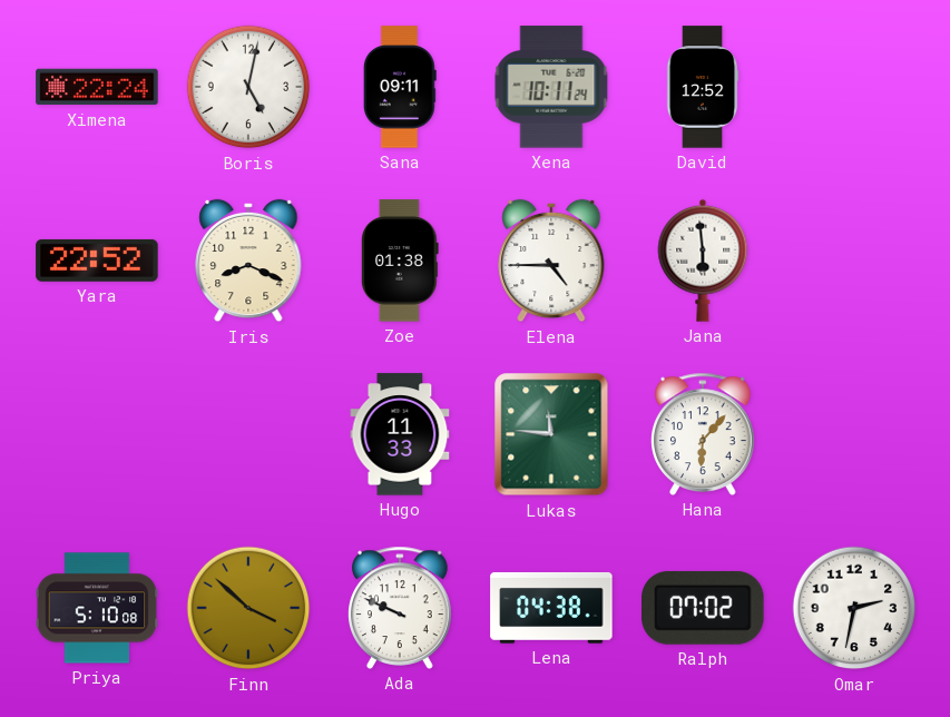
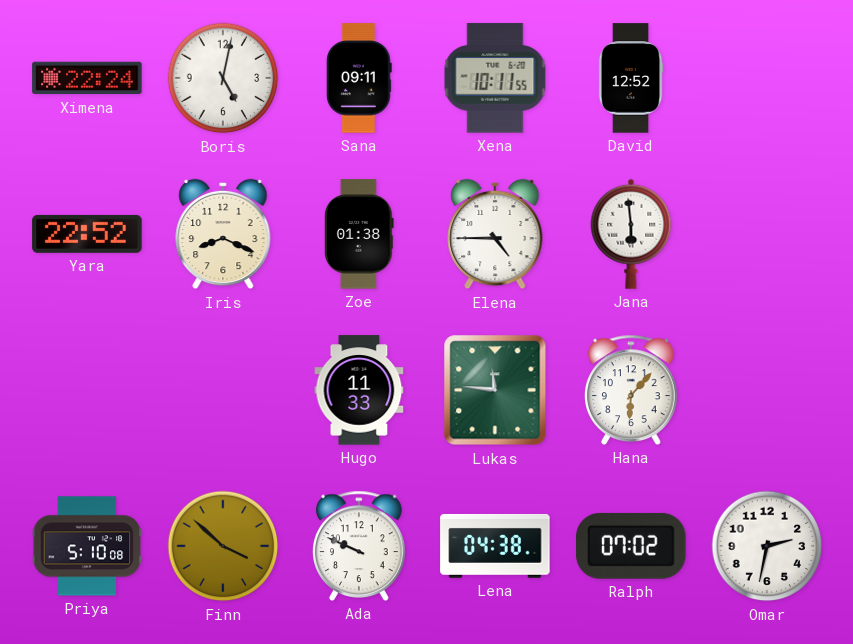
Xena: 10:11:24 -> 10:11:55 (495, 78)
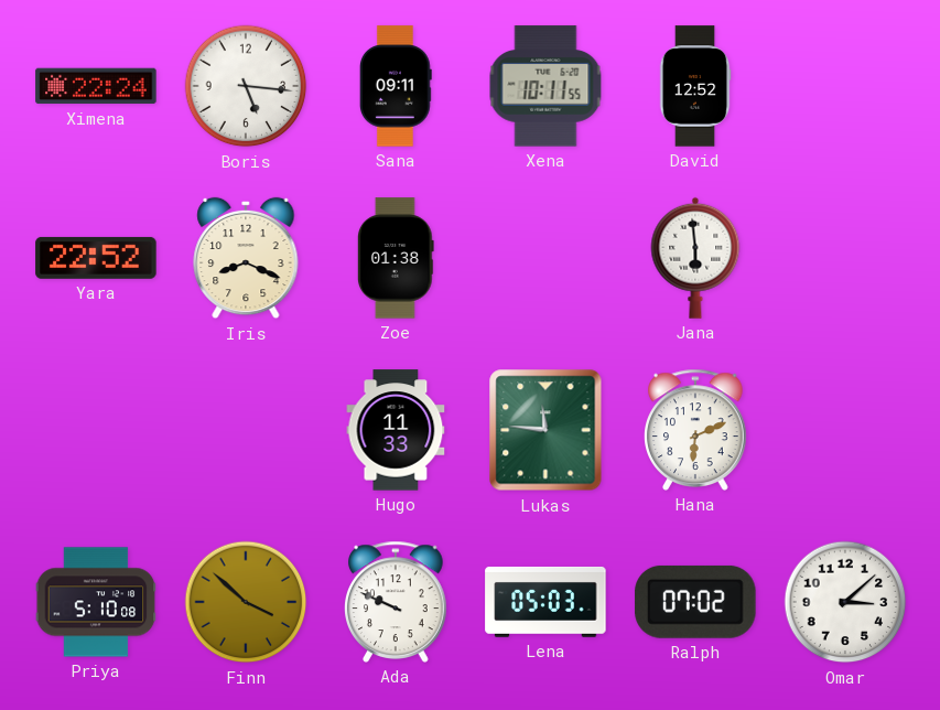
Boris: 5:02 -> 5:16 (246, 86)
Elena: 4:45 -> none (495, 234)
Hana: 6:07 -> 6:11 (695, 430)
Lena: 04:38 -> 05:03 (545, 602)
Omar: 2:32 -> 3:08 (845, 602)
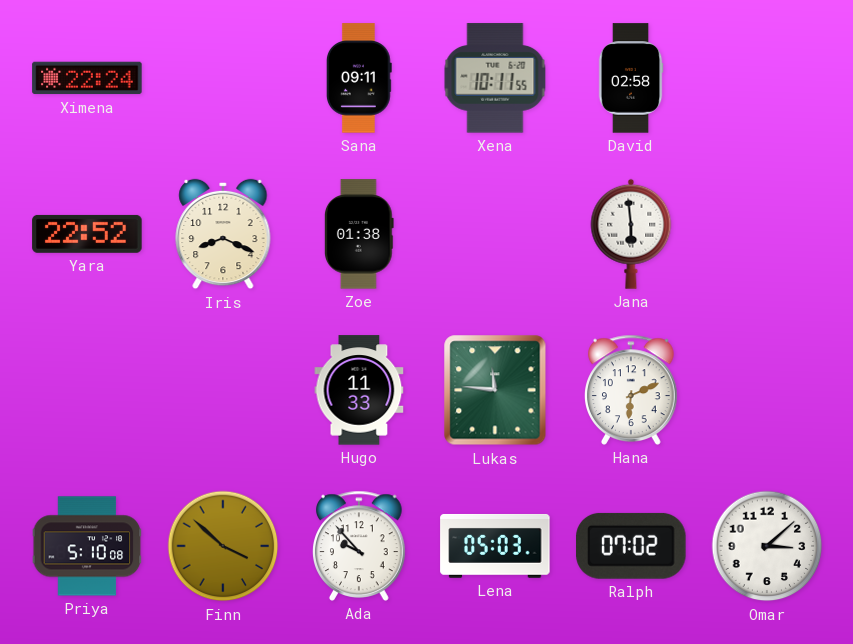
Boris: 5:16 -> none (246, 86)
David: 12:52 -> 02:58 (631, 78)
Ada: 9:49 -> 9:53 (359, 546)
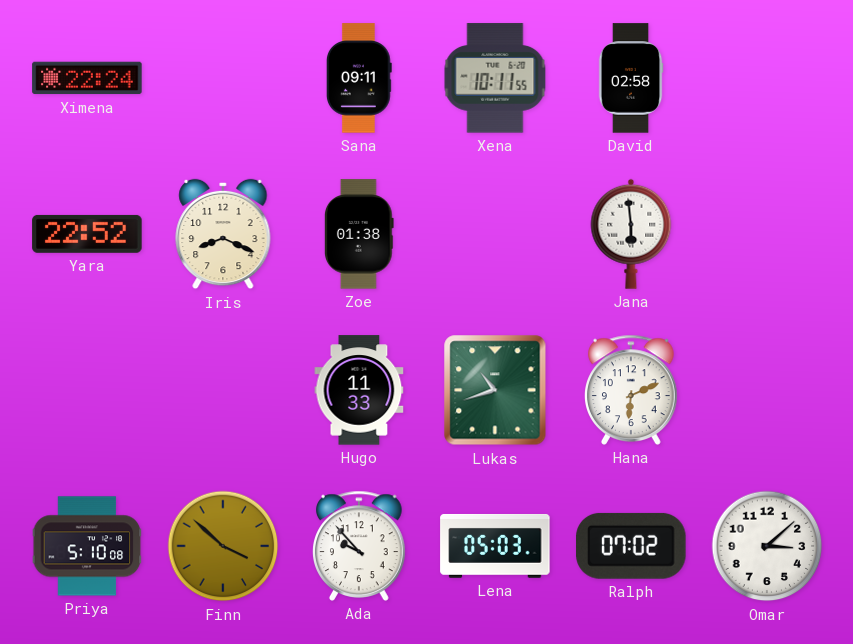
Lukas: 11:46 -> 10:42 (495, 390)
